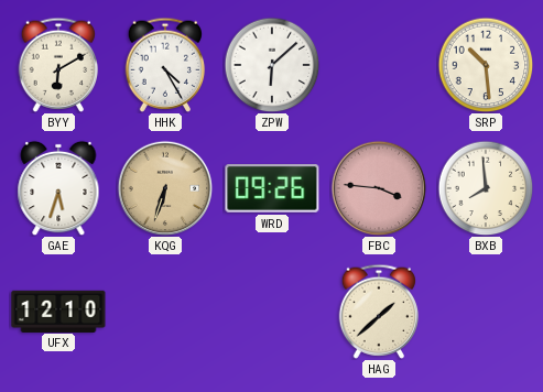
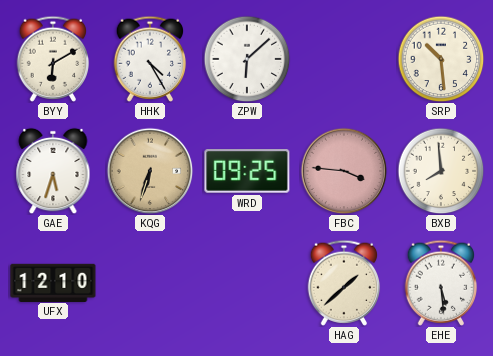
WRD: 09:26 -> 09:25 (247, 171)
EHE: none -> 5:29 (441, 283)
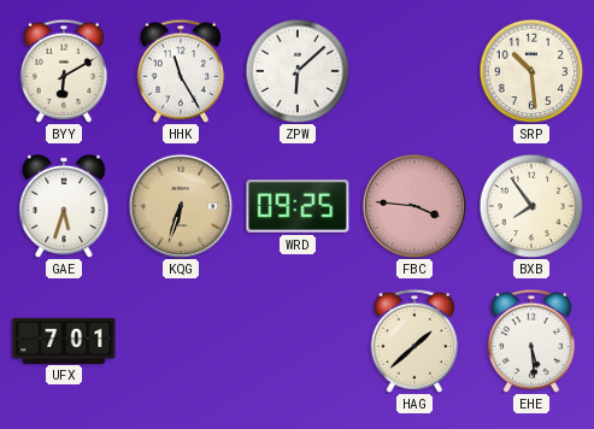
HHK: 4:25 -> 11:25 (181, 71)
BXB: 7:59 -> 7:54 (531, 206)
UFX: 12:10 -> 7:01 (64, 340)
